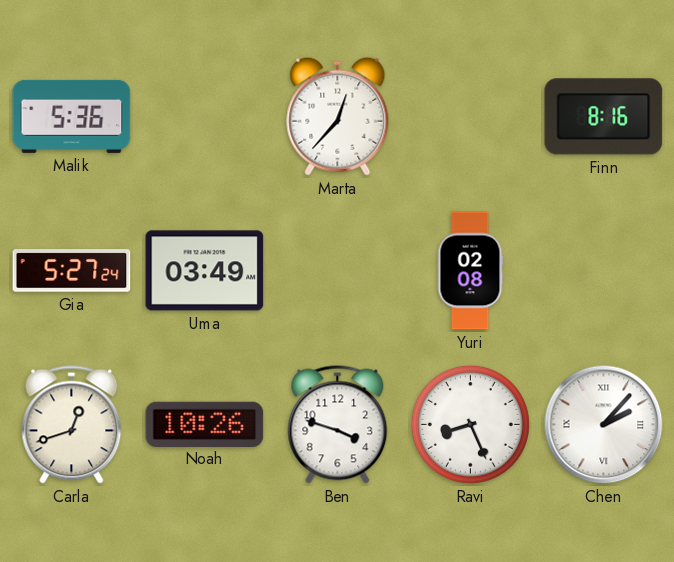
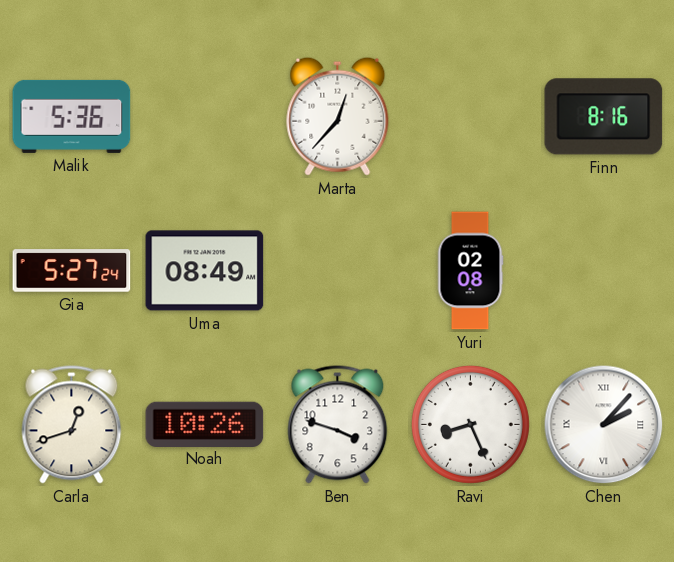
Uma: 03:49 -> 08:49 (205, 271)
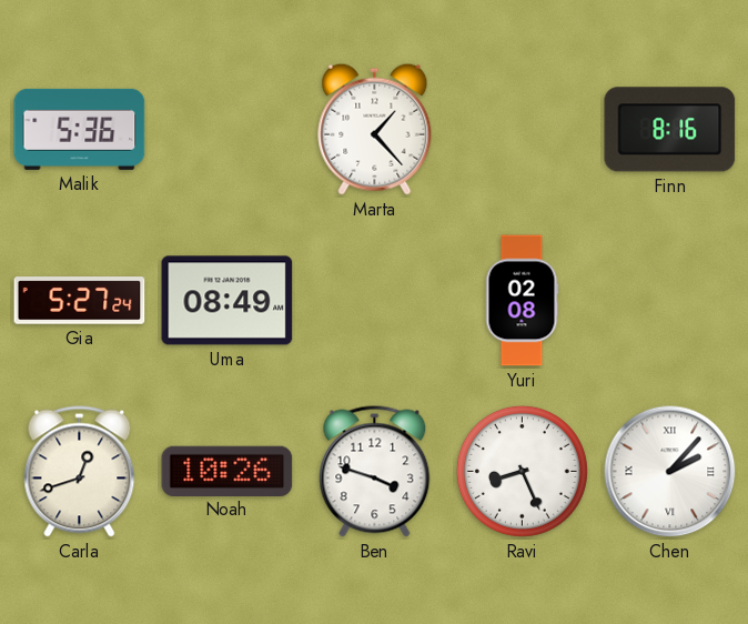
Marta: 12:37 -> 1:23 (375, 129)
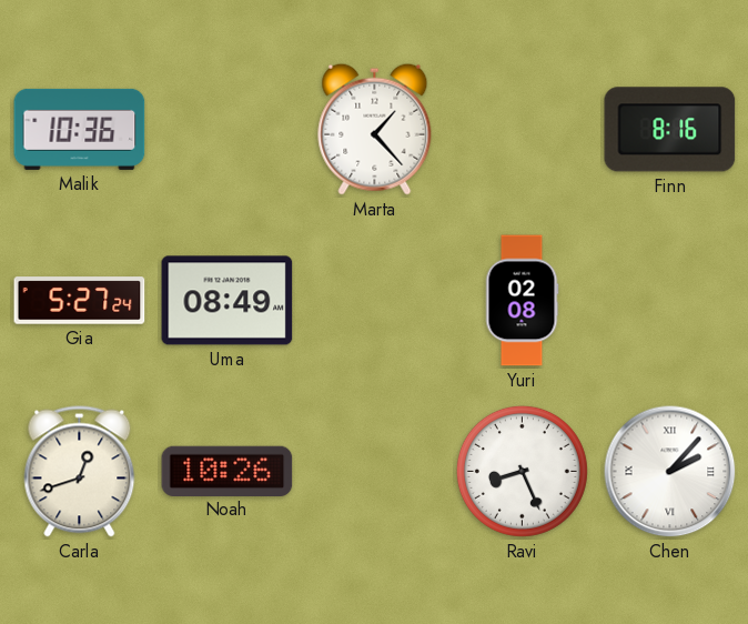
Malik: 5:36 -> 10:36 (80, 129)
Ben: 3:48 -> none (375, 472)
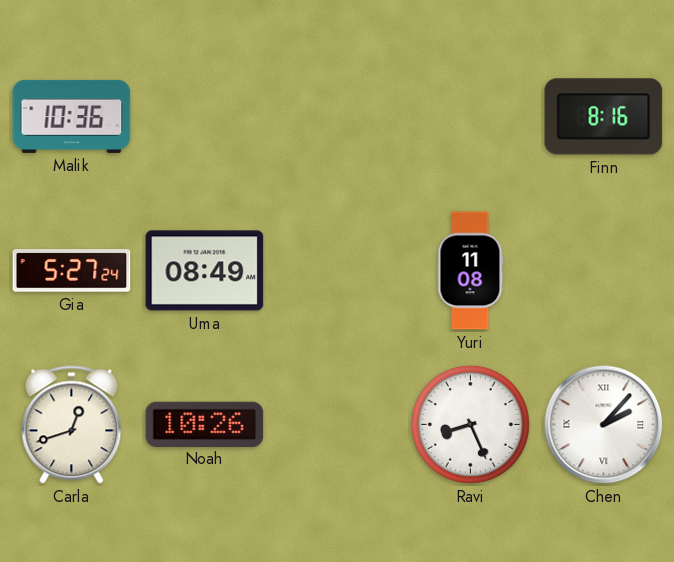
Marta: 1:23 -> none (375, 129)
Yuri: 02:08 -> 11:08 (470, 271)
